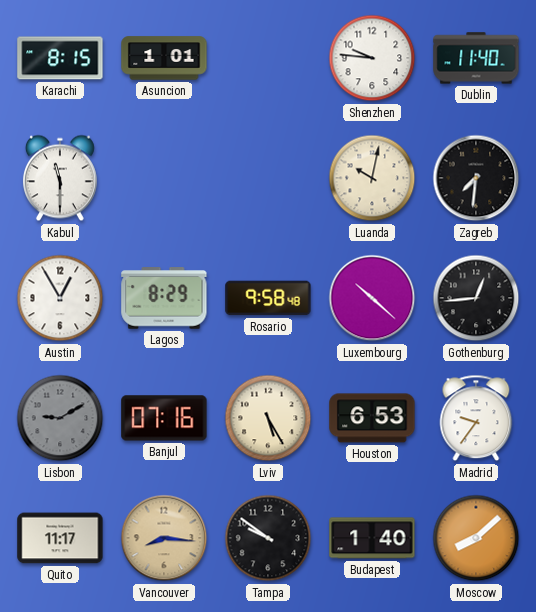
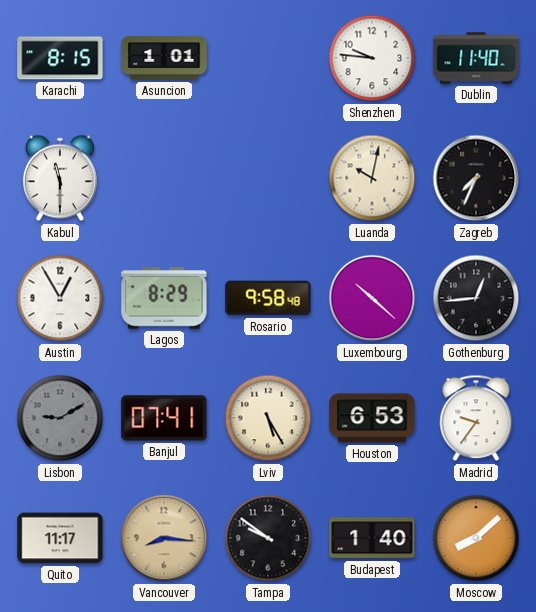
Zagreb: 7:31 -> 7:34 (476, 178)
Banjul: 07:16 -> 07:41 (164, 418)
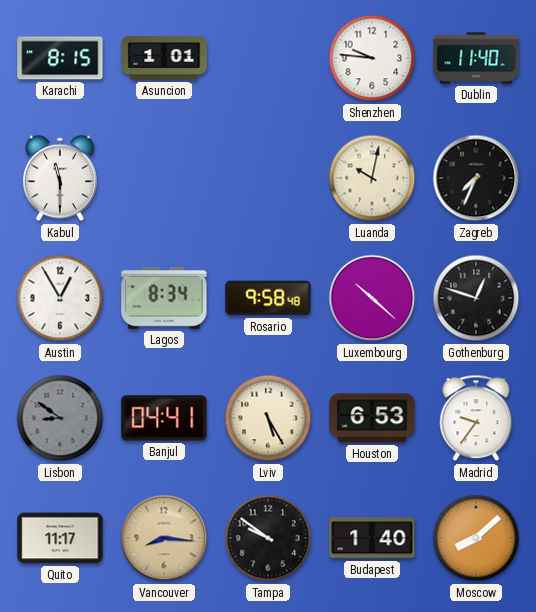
Lagos: 8:29 -> 8:34 (164, 298)
Gothenburg: 12:44 -> 12:48 (476, 298)
Lisbon: 9:10 -> 8:51 (60, 418)
Banjul: 07:41 -> 04:41 (164, 418)
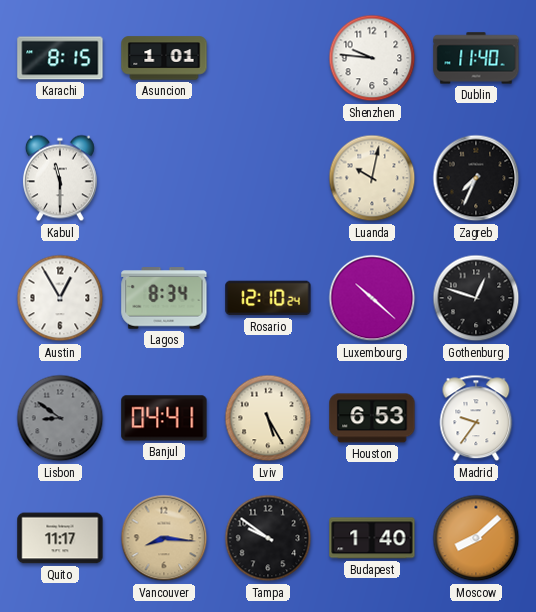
Rosario: 9:58 -> 12:10 (268, 298)
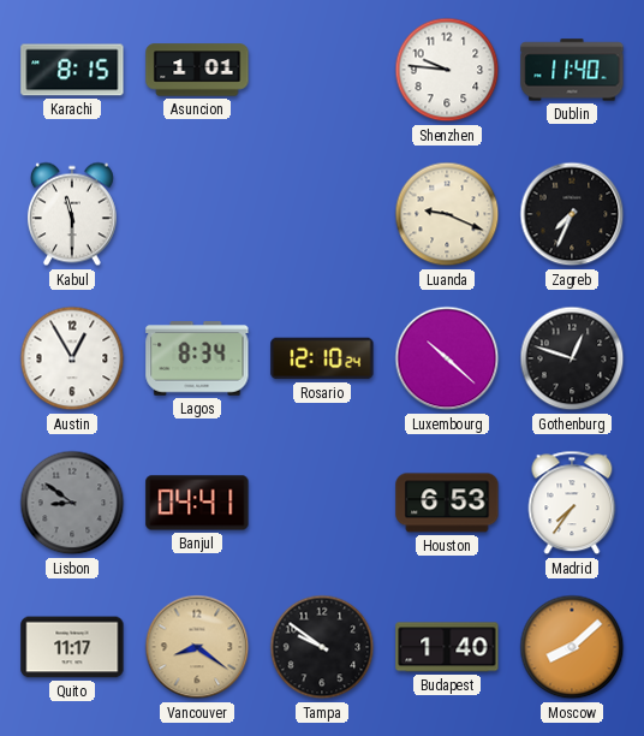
Luanda: 10:02 -> 9:19 (447, 214)
Lviv: 5:25 -> none (268, 418)
Madrid: 9:36 -> 7:36 (572, 503)
Vancouver: 8:16 -> 8:21 (197, 647)
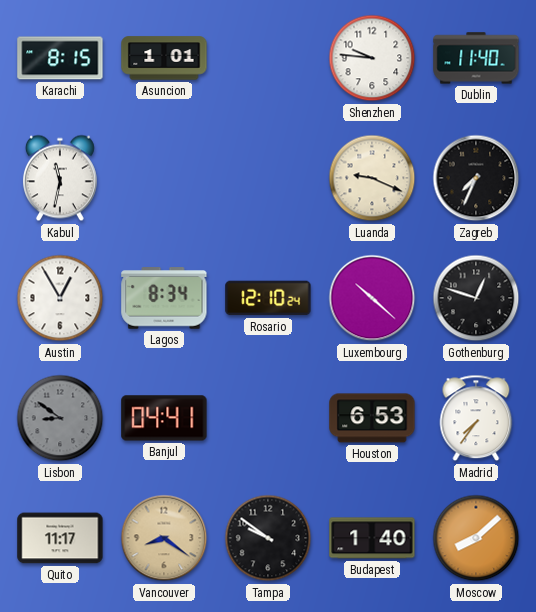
Kabul: 11:30 -> 11:32 (60, 178)
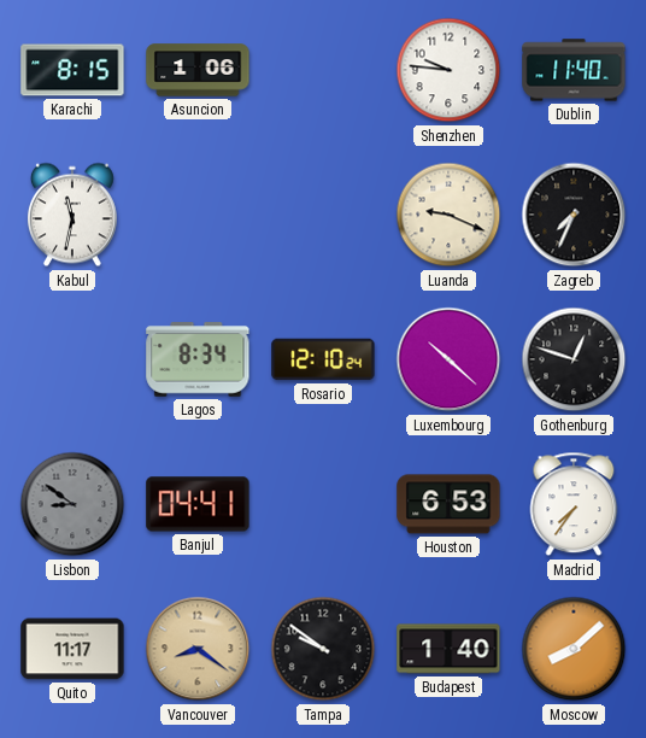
Asuncion: 1:01 -> 1:06 (198, 70)
Austin: 12:55 -> none (60, 298)
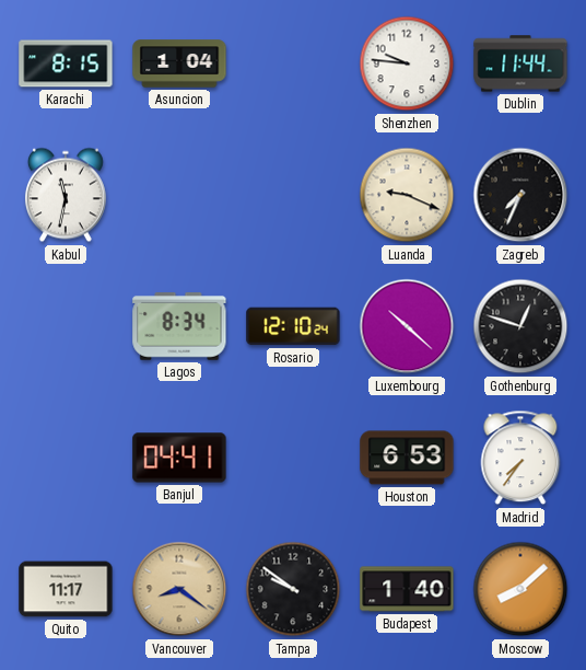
Asuncion: 1:06 -> 1:04 (179, 63)
Dublin: 11:40 -> 11:44 (520, 63)
Lisbon: 8:51 -> none (72, 504)
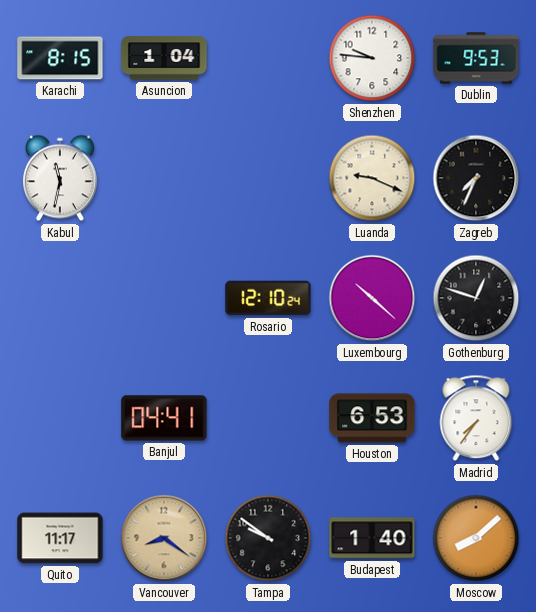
Dublin: 11:44 -> 9:53 (476, 58)
Lagos: 8:34 -> none (179, 326)
